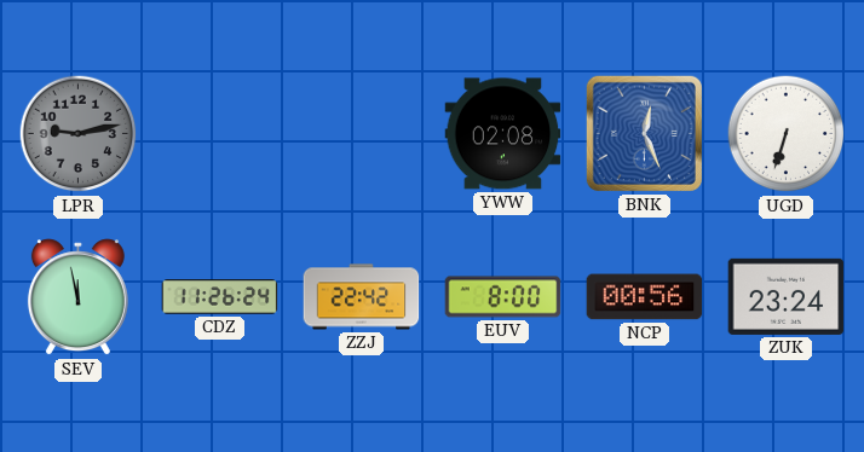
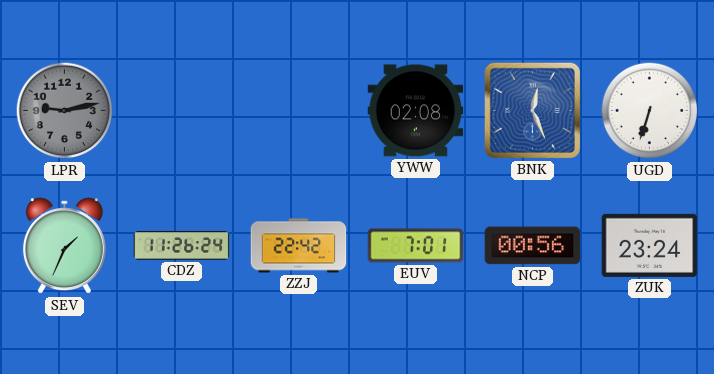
SEV: 11:58 -> 1:34 (64, 246)
EUV: 8:00 -> 7:01 (416, 246)
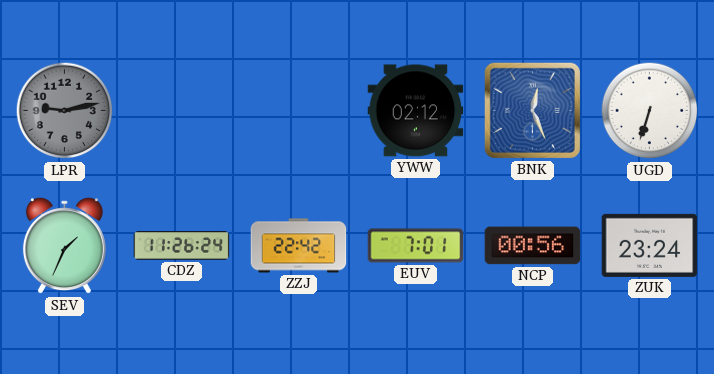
YWW: 02:08 -> 02:12 (416, 111)
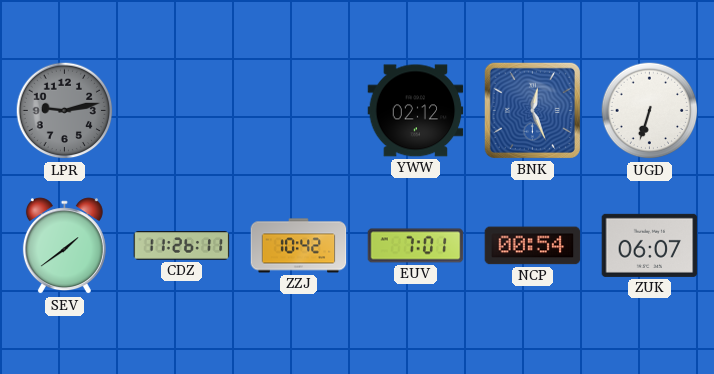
SEV: 1:34 -> 1:39 (64, 246)
CDZ: 11:26:24 -> 11:26:11 (182, 246)
ZZJ: 22:42 -> 10:42 (299, 246)
NCP: 00:56 -> 00:54 (533, 246)
ZUK: 23:24 -> 06:07 (650, 245)
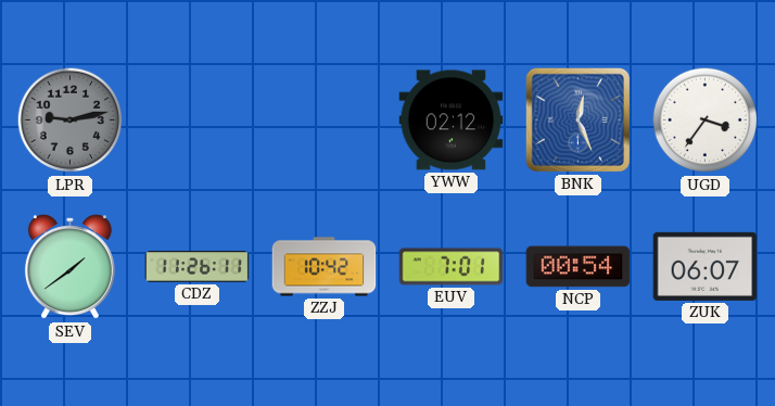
UGD: 6:33 -> 3:36 (706, 120)
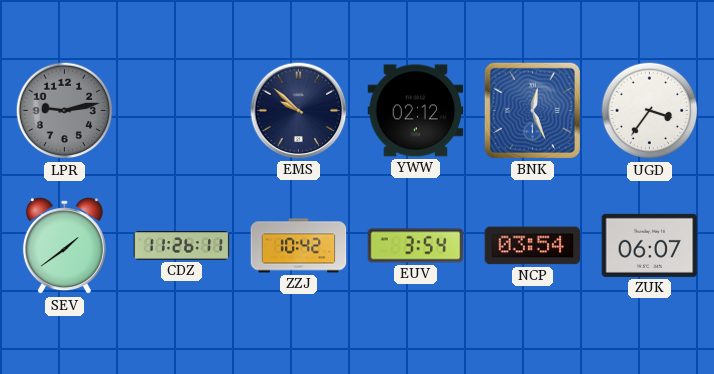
EMS: none -> 9:52 (299, 111)
EUV: 7:01 -> 3:54 (416, 246)
NCP: 00:54 -> 03:54 (533, 246)
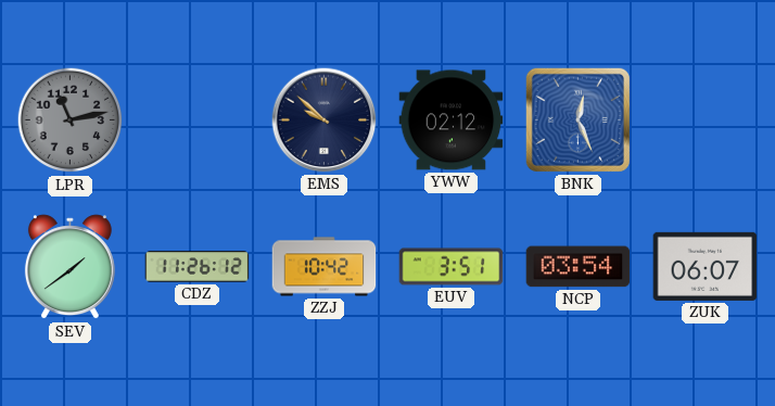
LPR: 9:13 -> 11:13 (71, 120)
UGD: 3:36 -> none (650, 111)
CDZ: 11:26:11 -> 11:26:12 (198, 267)
EUV: 3:54 -> 3:51 (452, 267)
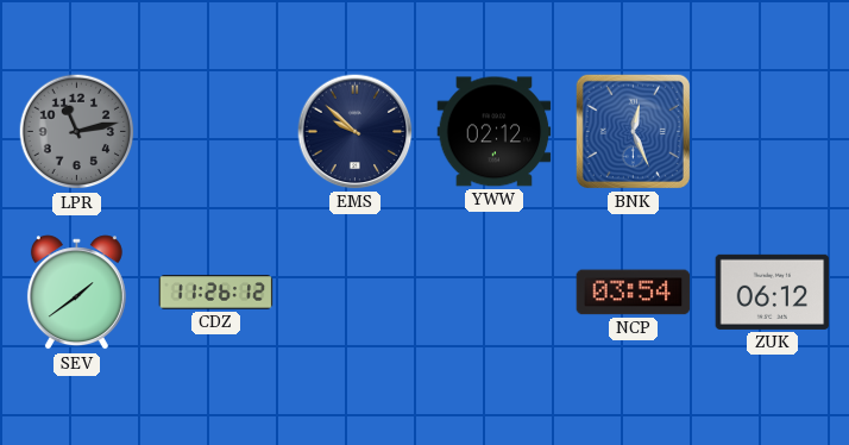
ZZJ: 10:42 -> none (325, 267)
EUV: 3:51 -> none (452, 267)
ZUK: 06:07 -> 06:12 (773, 292)
